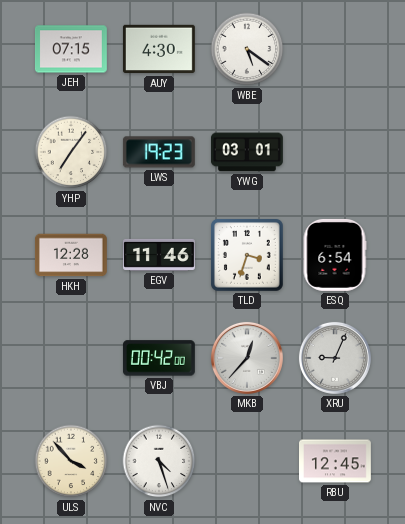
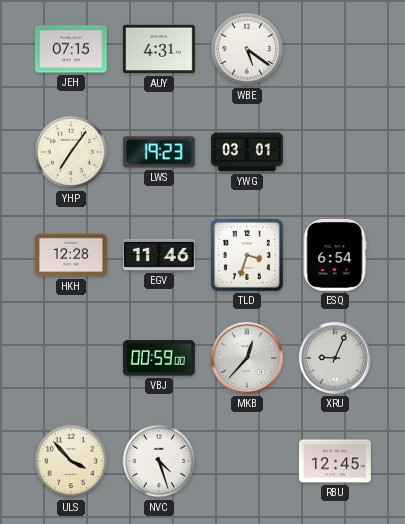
AUY: 4:30 -> 4:31 (159, 49)
VBJ: 00:42 -> 00:59 (159, 358)
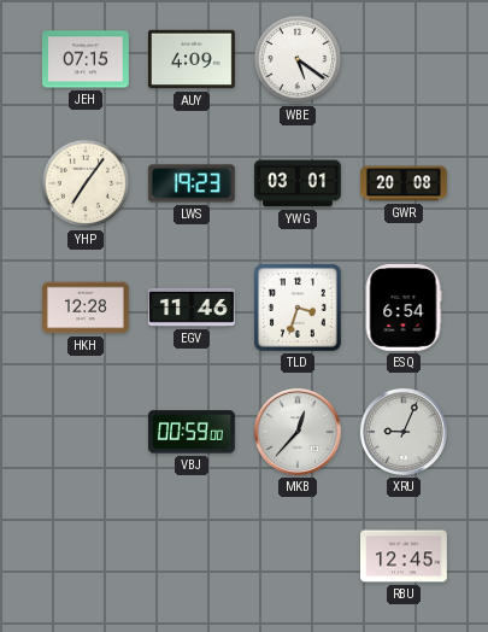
AUY: 4:31 -> 4:09 (192, 59)
GWR: none -> 20:08 (405, 183)
ULS: 3:53 -> none (71, 461)
NVC: 4:27 -> none (159, 461)
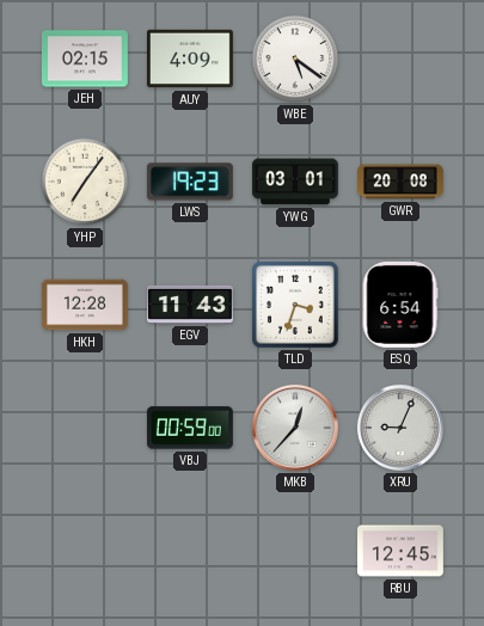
JEH: 07:15 -> 02:15 (85, 59)
EGV: 11:46 -> 11:43 (191, 305)
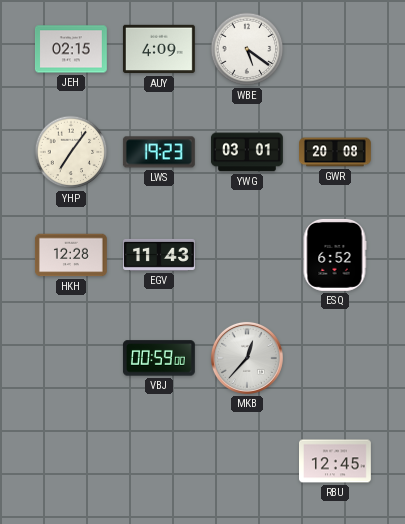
TLD: 3:33 -> none (295, 305)
ESQ: 6:54 -> 6:52 (335, 255)
XRU: 9:04 -> none (400, 428)
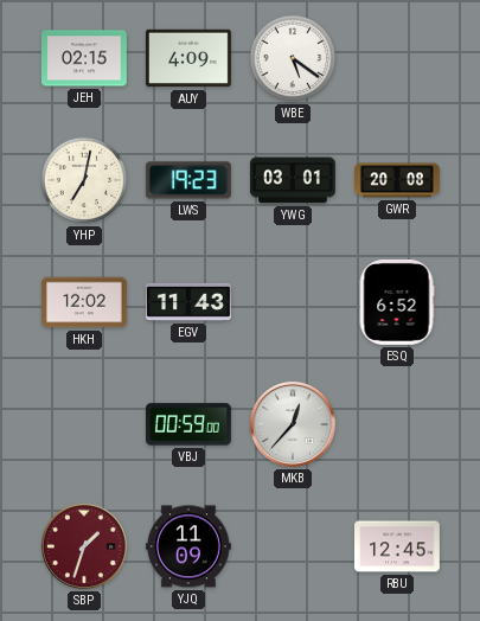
YHP: 7:06 -> 7:02 (84, 180)
HKH: 12:28 -> 12:02 (84, 302)
SBP: none -> 1:33 (84, 546)
YJQ: none -> 11:09 (188, 546)
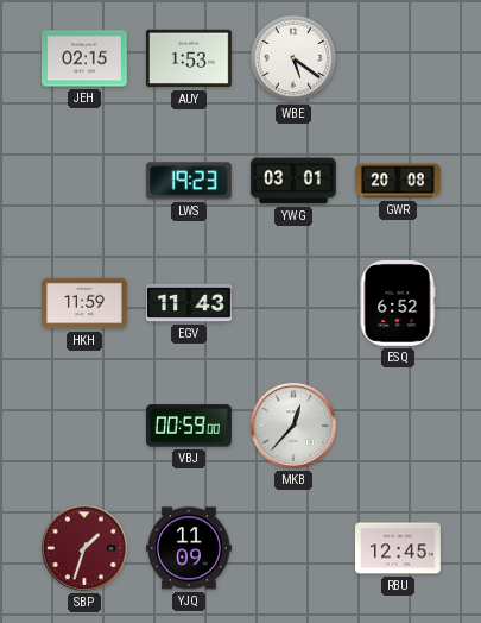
AUY: 4:09 -> 1:53 (189, 58)
YHP: 7:02 -> none (84, 180)
HKH: 12:02 -> 11:59 (84, 303)
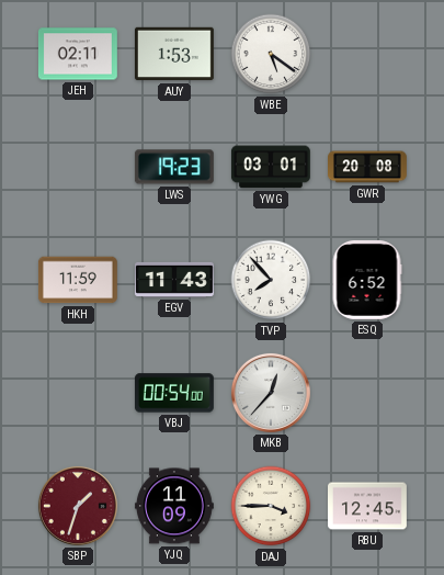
JEH: 02:15 -> 02:11 (78, 54)
TVP: none -> 7:53 (271, 280)
VBJ: 00:59 -> 00:54 (174, 393)
DAJ: none -> 3:45 (271, 506)
